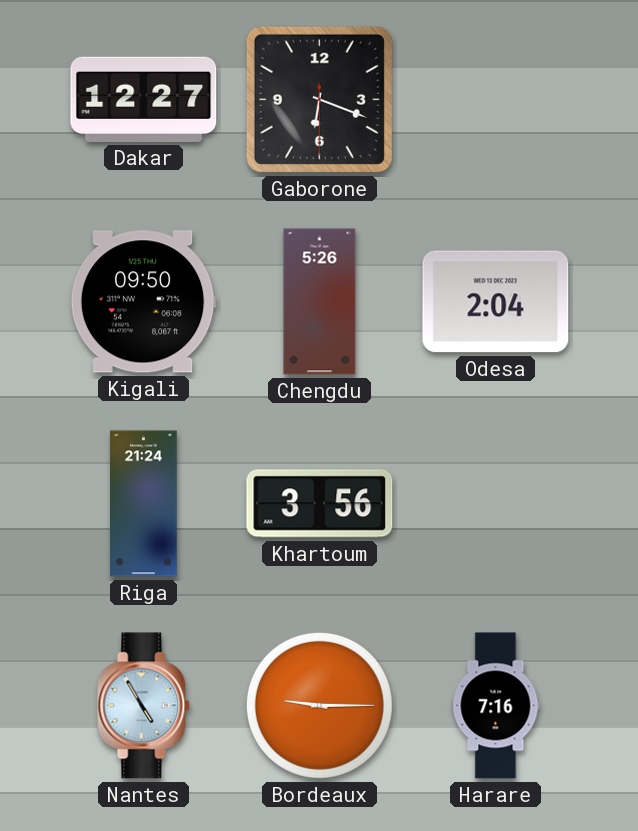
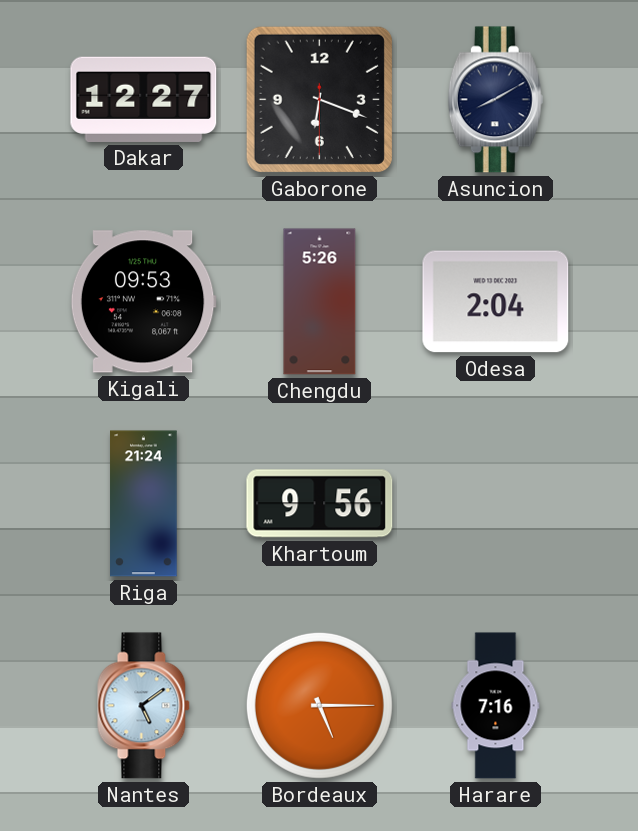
Asuncion: none -> 8:10 (495, 100)
Kigali: 09:50 -> 09:53 (143, 302)
Khartoum: 3:56 -> 9:56 (320, 504)
Nantes: 4:55 -> 5:09 (144, 706)
Bordeaux: 9:15 -> 5:15 (319, 705)
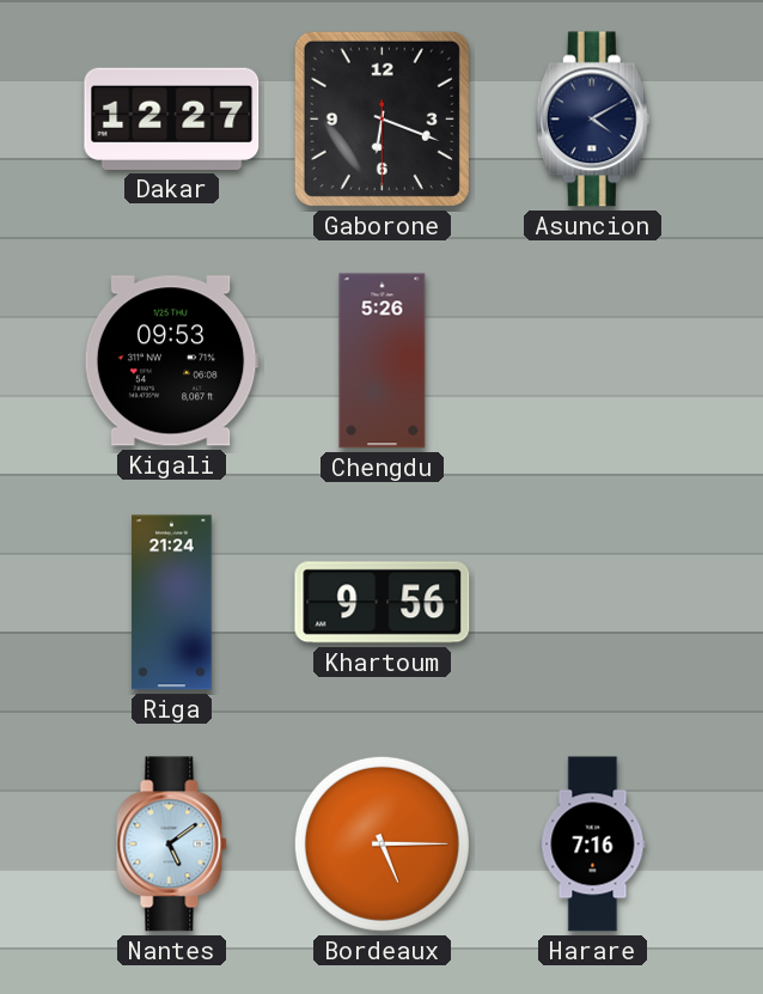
Asuncion: 8:10 -> 4:10 (592, 120)
Odesa: 2:04 -> none (496, 302)
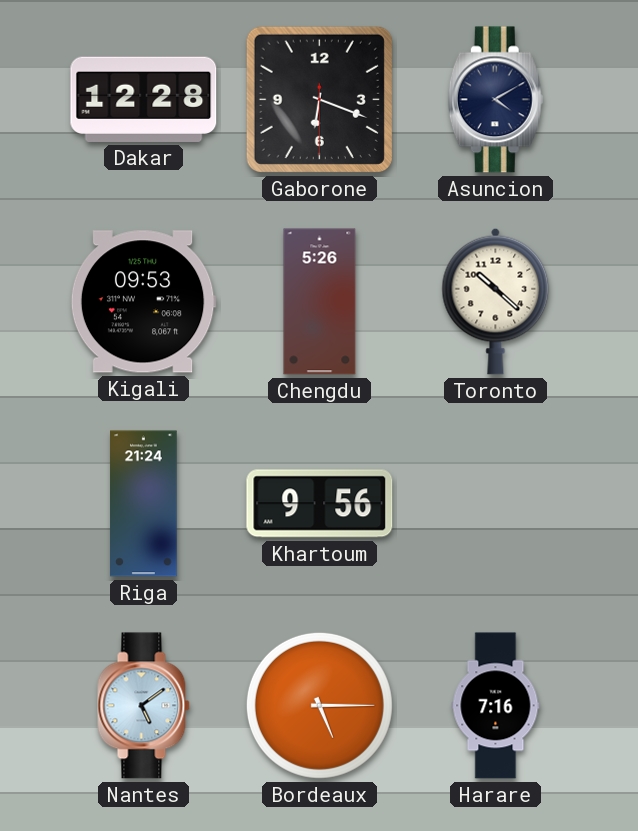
Dakar: 12:27 -> 12:28 (144, 99)
Toronto: none -> 10:22 (496, 301)
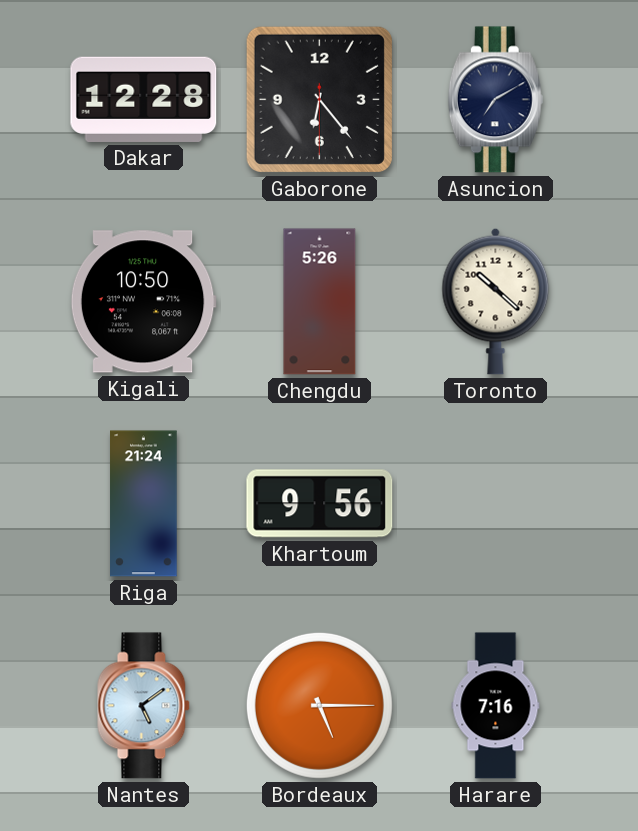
Gaborone: 6:18 -> 6:23 (319, 99)
Asuncion: 4:10 -> 7:10 (495, 100)
Kigali: 09:53 -> 10:50 (143, 302)
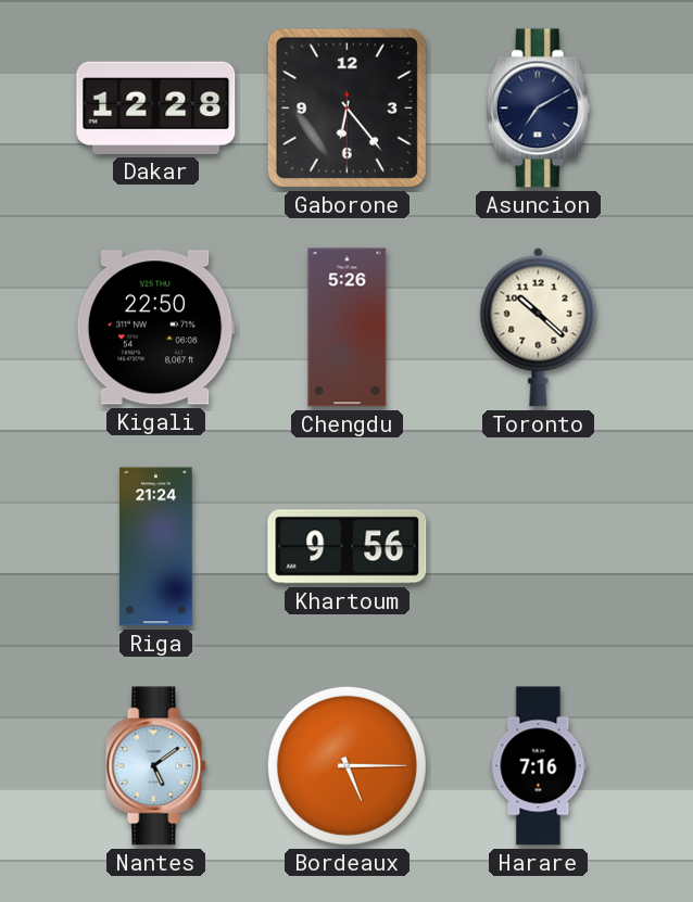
Kigali: 10:50 -> 22:50 (155, 328)
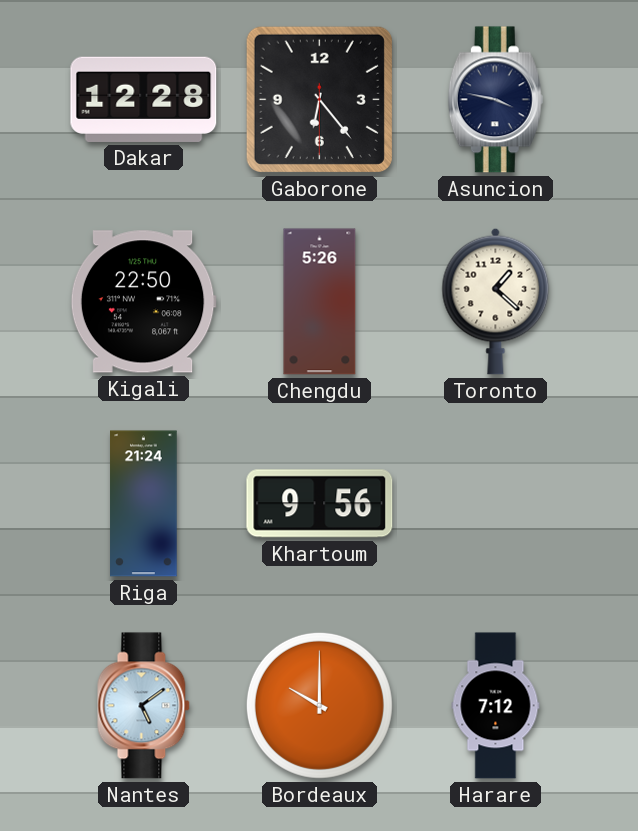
Asuncion: 7:10 -> 3:47 (495, 100)
Toronto: 10:22 -> 1:22 (496, 301)
Bordeaux: 5:15 -> 10:00 (319, 705)
Harare: 7:16 -> 7:12 (496, 706)
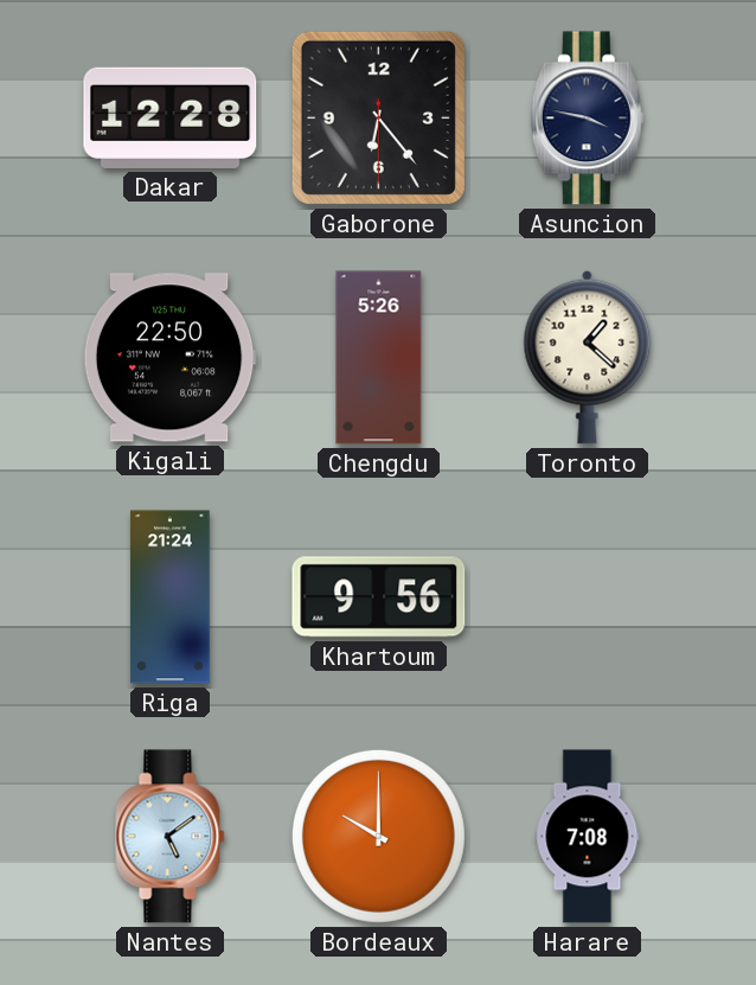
Harare: 7:12 -> 7:08 (588, 837)
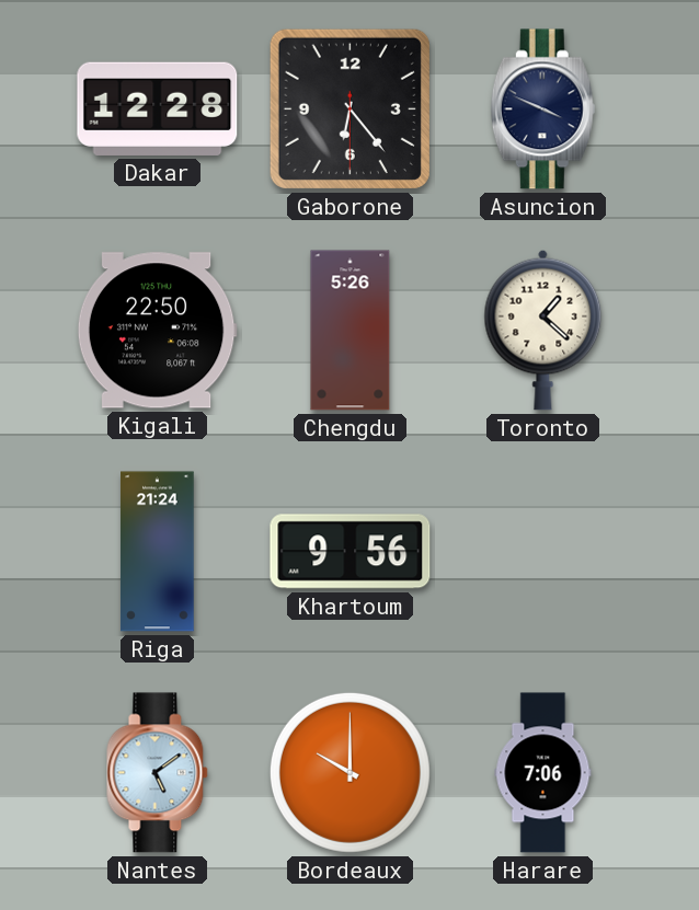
Asuncion: 3:47 -> 3:49 (542, 110)
Harare: 7:08 -> 7:06 (543, 773)
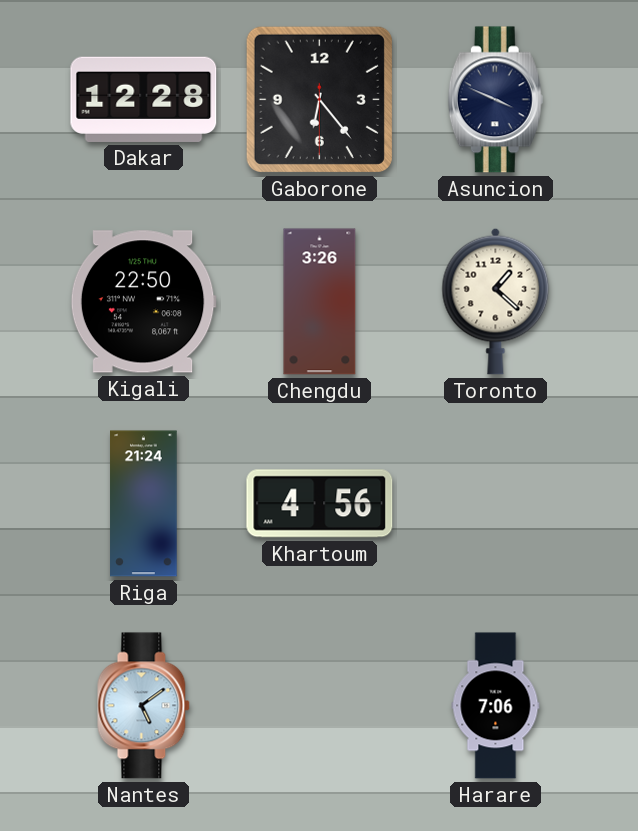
Chengdu: 5:26 -> 3:26 (320, 302)
Khartoum: 9:56 -> 4:56 (320, 504)
Bordeaux: 10:00 -> none (349, 772)
